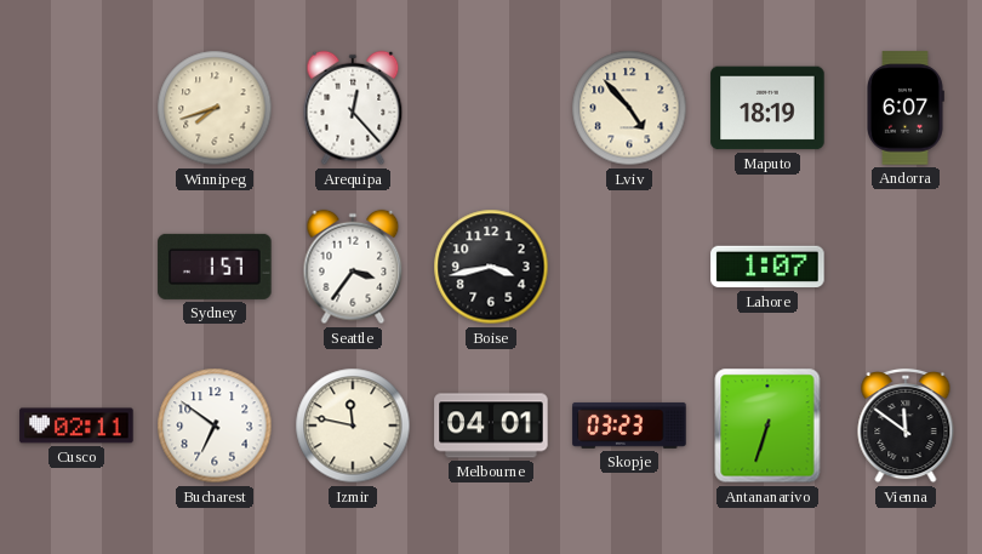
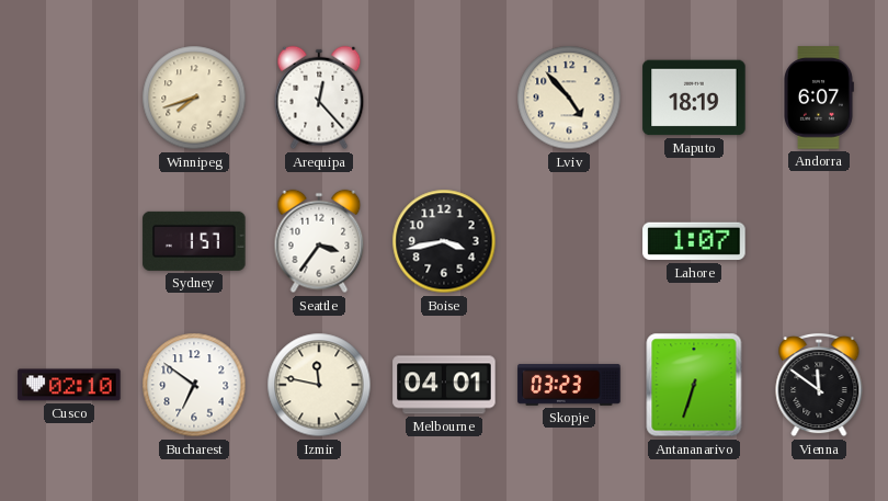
Cusco: 02:11 -> 02:10 (69, 385)
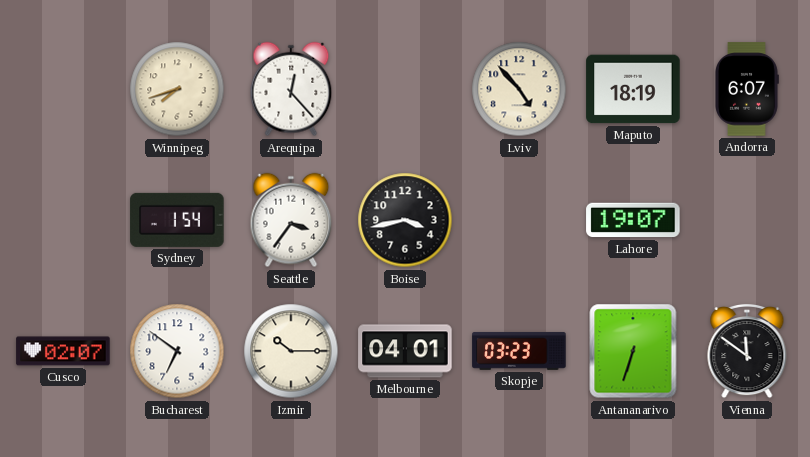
Sydney: 1:57 -> 1:54 (177, 220)
Lahore: 1:07 -> 19:07 (633, 220)
Cusco: 02:10 -> 02:07 (63, 351)
Izmir: 11:47 -> 10:15 (291, 351)
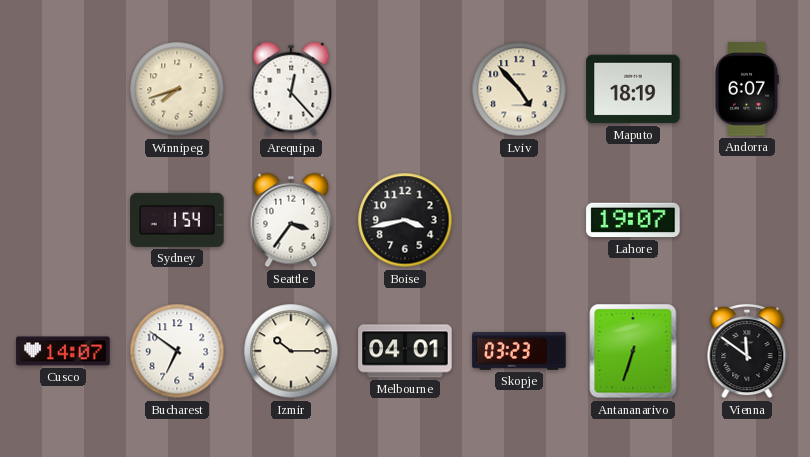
Cusco: 02:07 -> 14:07 (63, 351)
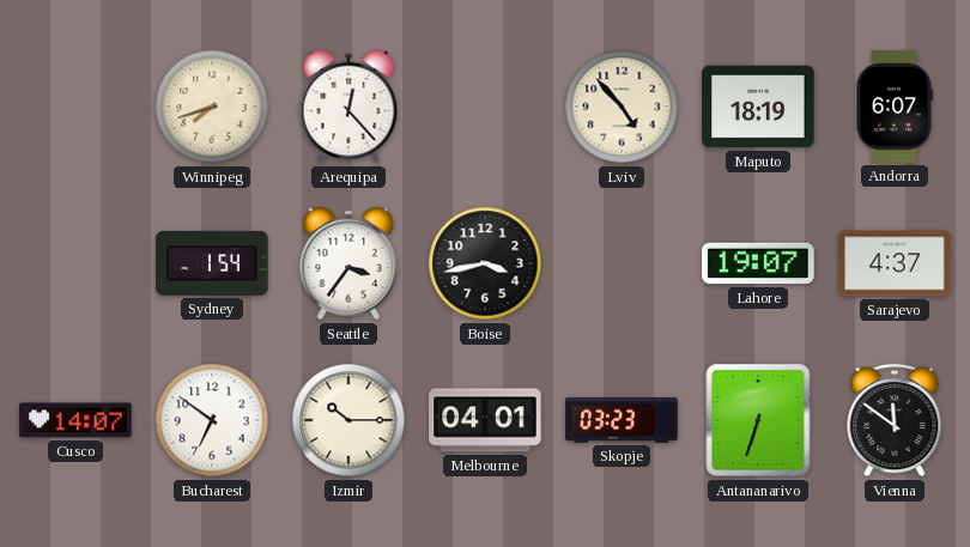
Sarajevo: none -> 4:37 (895, 263)
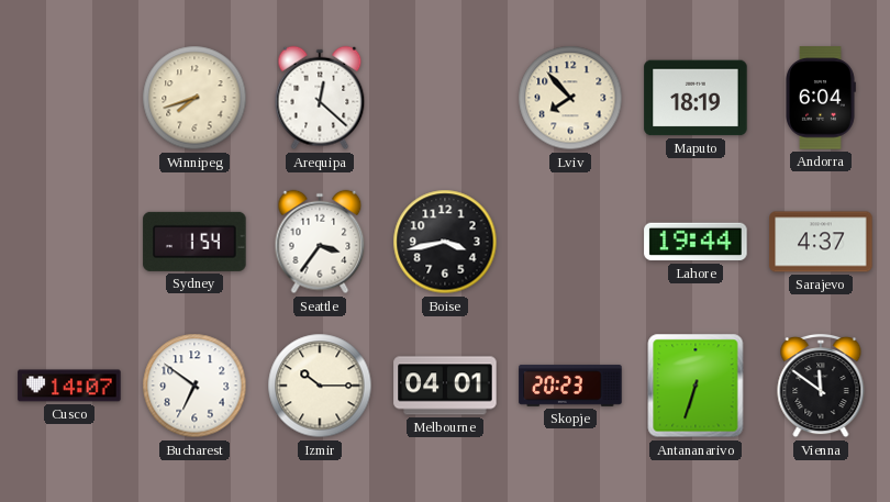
Arequipa: 12:23 -> 12:22 (320, 98)
Lviv: 4:53 -> 7:53 (570, 98)
Andorra: 6:07 -> 6:04 (821, 98)
Lahore: 19:07 -> 19:44 (696, 242)
Skopje: 03:23 -> 20:23 (570, 386)
